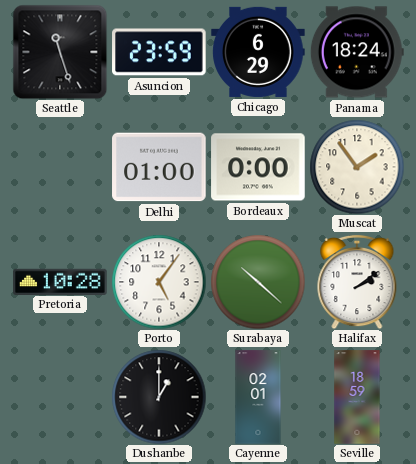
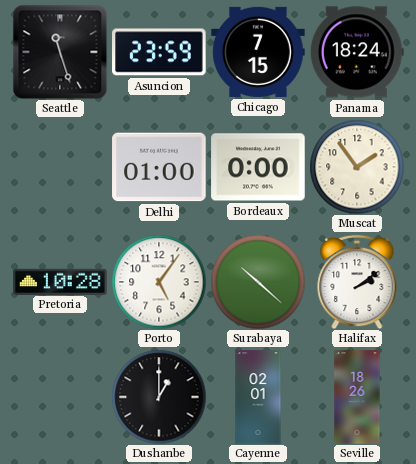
Chicago: 6:29 -> 7:15 (258, 52)
Seville: 18:59 -> 18:26 (357, 397)
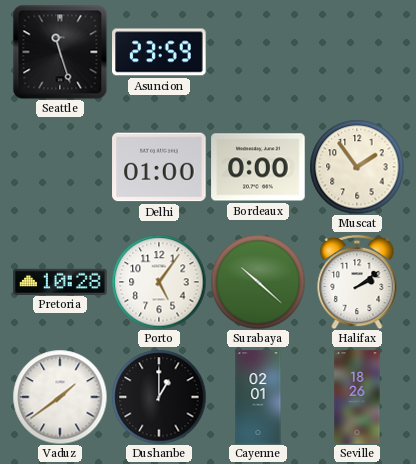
Chicago: 7:15 -> none (258, 52)
Panama: 18:24 -> none (357, 52)
Vaduz: none -> 1:39 (60, 397)
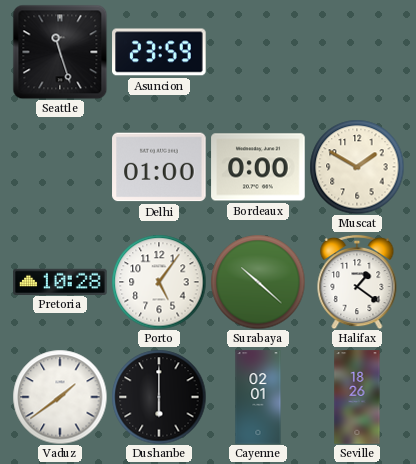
Muscat: 1:54 -> 1:50 (357, 167)
Halifax: 2:09 -> 1:21 (357, 282)
Dushanbe: 1:00 -> 6:00 (159, 397)
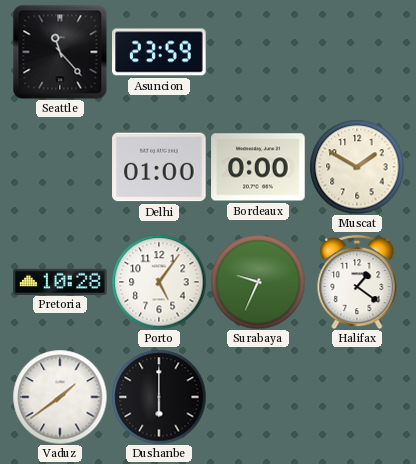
Seattle: 11:27 -> 11:23 (60, 52)
Surabaya: 10:22 -> 9:34 (258, 282)
Cayenne: 02:01 -> none (258, 397)
Seville: 18:26 -> none (357, 397)
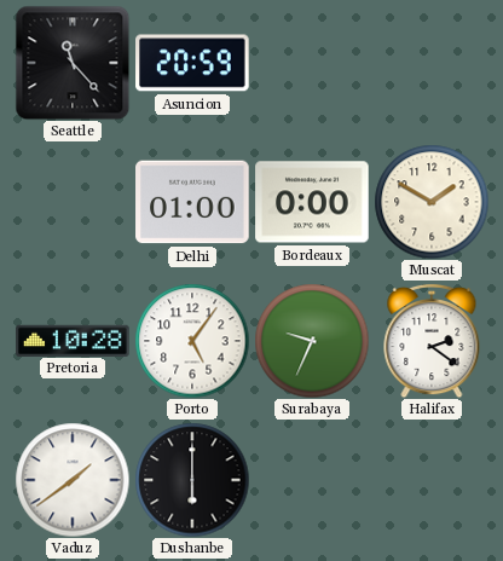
Asuncion: 23:59 -> 20:59 (192, 63)
Halifax: 1:21 -> 2:21 (432, 341)
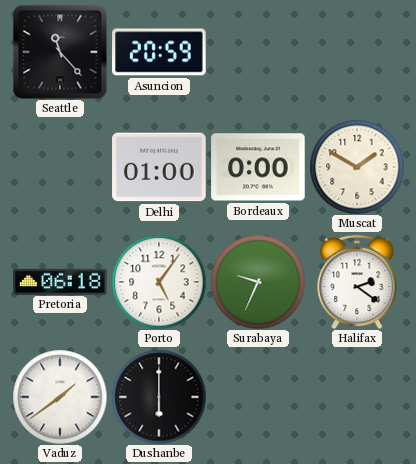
Pretoria: 10:28 -> 06:18 (60, 281)
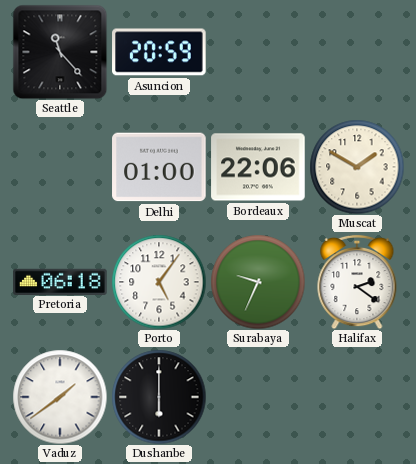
Bordeaux: 0:00 -> 22:06 (258, 167)
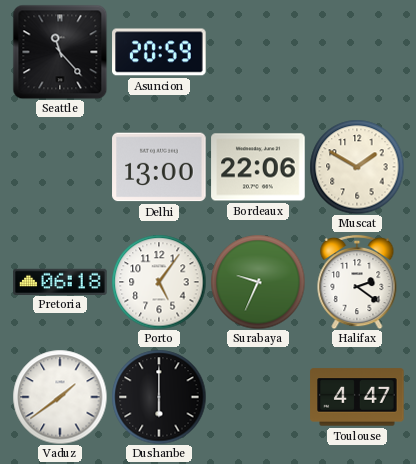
Delhi: 01:00 -> 13:00 (159, 167)
Toulouse: none -> 4:47 (357, 397)
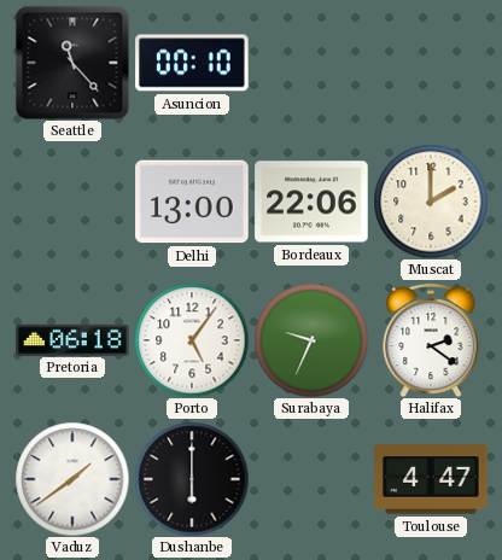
Asuncion: 20:59 -> 00:10 (192, 63)
Muscat: 1:50 -> 2:00 (431, 202)
